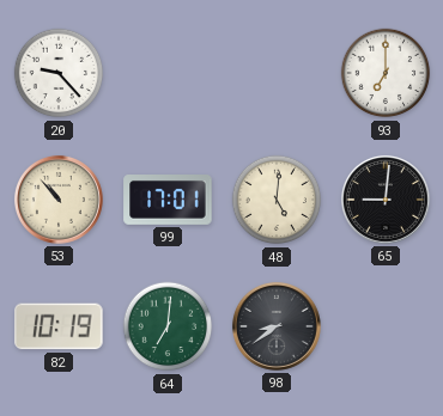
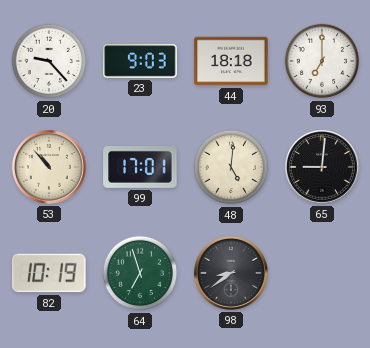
23: none -> 9:03 (140, 61)
44: none -> 18:18 (231, 61)
64: 7:01 -> 6:57 (140, 273)
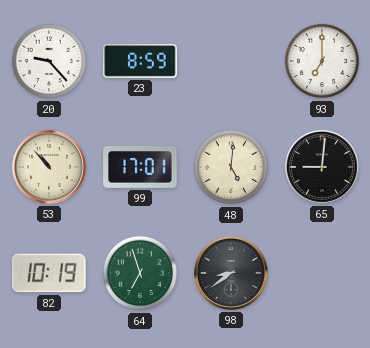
23: 9:03 -> 8:59 (140, 61)
44: 18:18 -> none (231, 61)
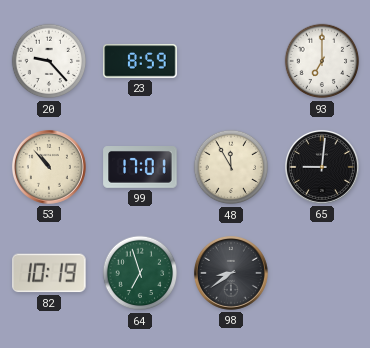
48: 5:01 -> 11:55 (231, 167)
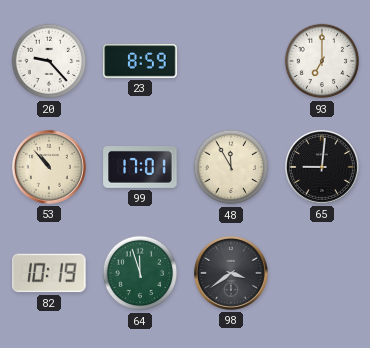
64: 6:57 -> 11:57 (140, 273)
98: 8:39 -> 3:39 (231, 273)
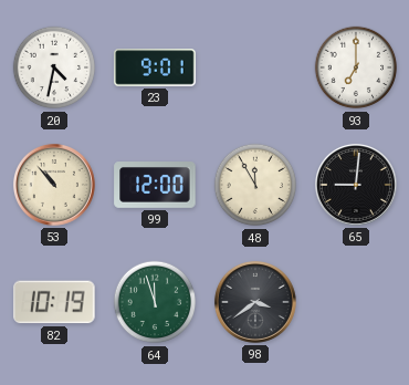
20: 9:23 -> 4:32 (54, 67)
23: 8:59 -> 9:01 (155, 67)
99: 17:01 -> 12:00 (155, 186)
